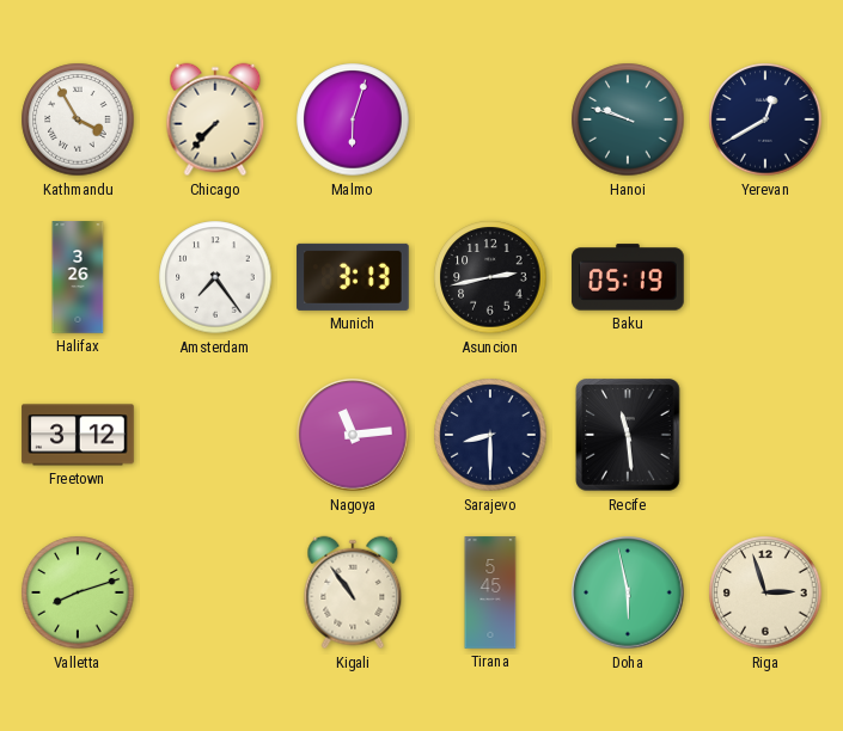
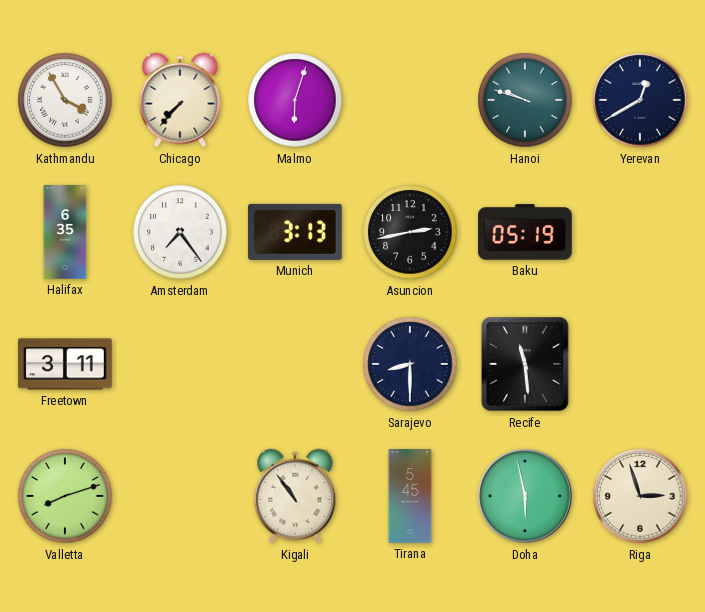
Halifax: 3:26 -> 6:35 (65, 232)
Freetown: 3:12 -> 3:11 (65, 364)
Nagoya: 11:14 -> none (353, 435)
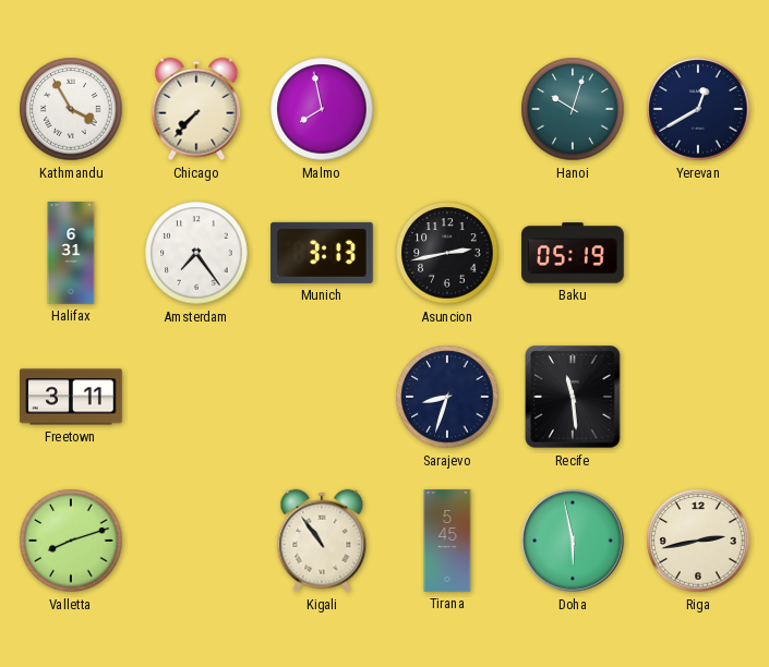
Malmo: 6:03 -> 7:58 (322, 109)
Hanoi: 9:48 -> 10:03 (573, 109)
Halifax: 6:35 -> 6:31 (71, 253)
Sarajevo: 8:30 -> 8:33 (447, 397)
Riga: 2:57 -> 2:43 (698, 541)
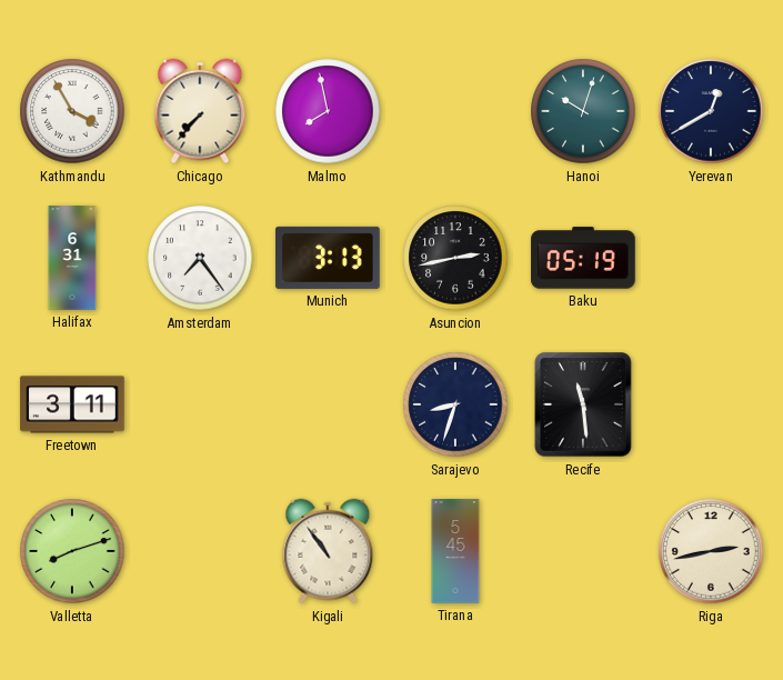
Doha: 5:58 -> none (573, 541)
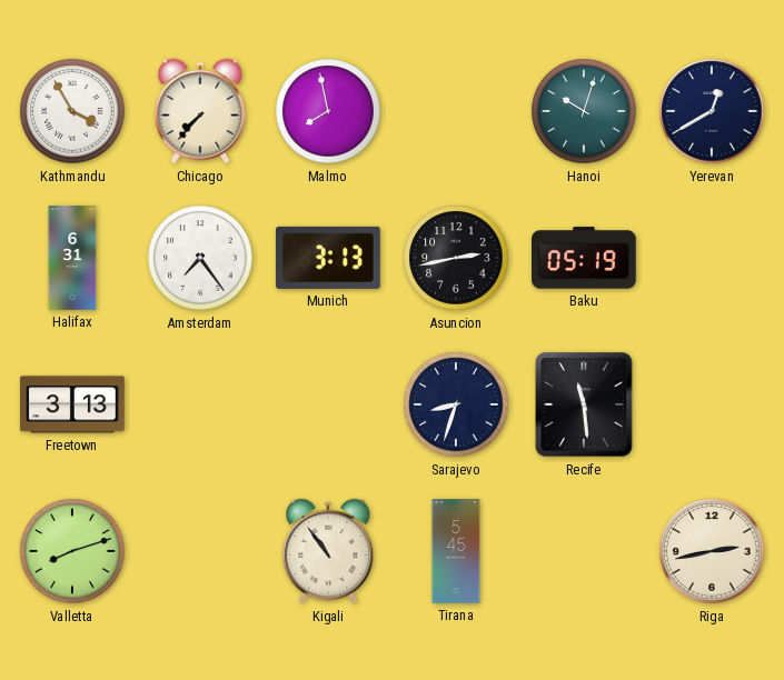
Freetown: 3:11 -> 3:13 (72, 404)
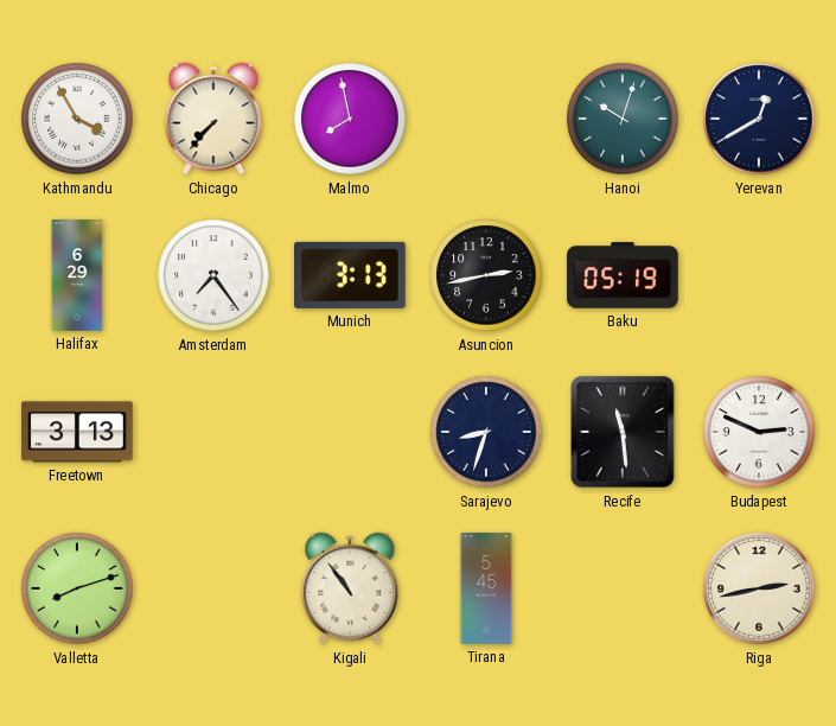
Halifax: 6:31 -> 6:29 (77, 275)
Budapest: none -> 2:49 (759, 432)
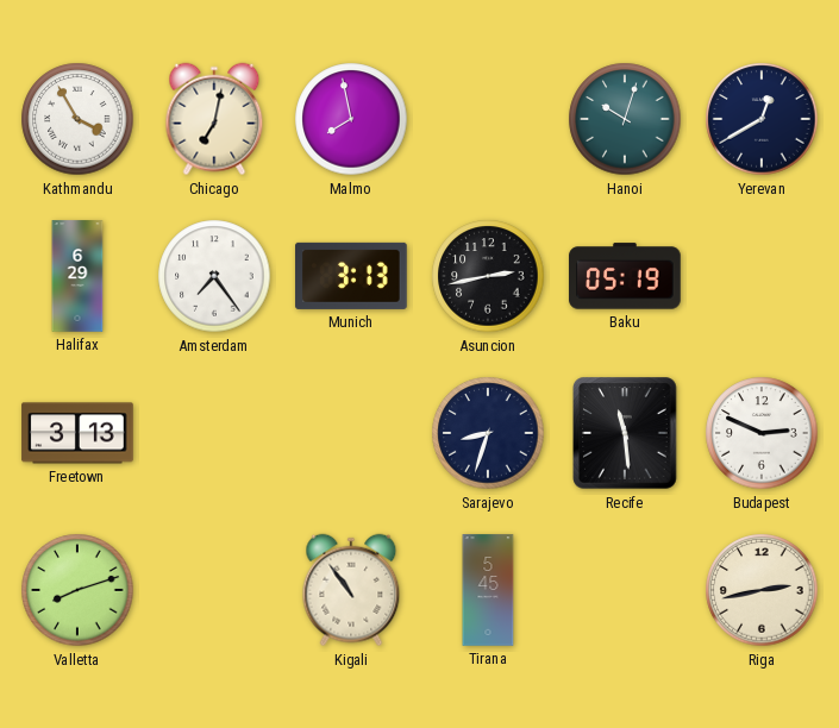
Chicago: 7:37 -> 7:02 (214, 119)
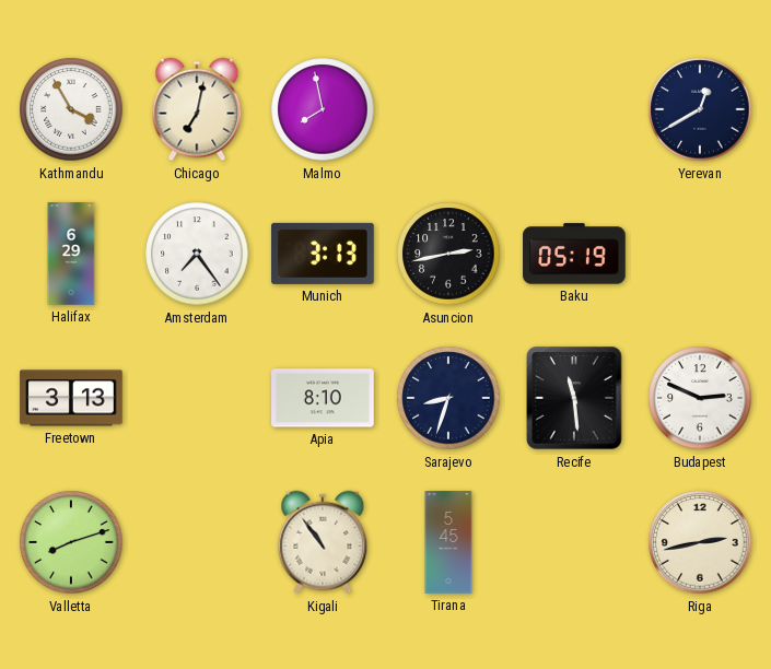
Hanoi: 10:03 -> none (625, 119)
Apia: none -> 8:10 (323, 398)
